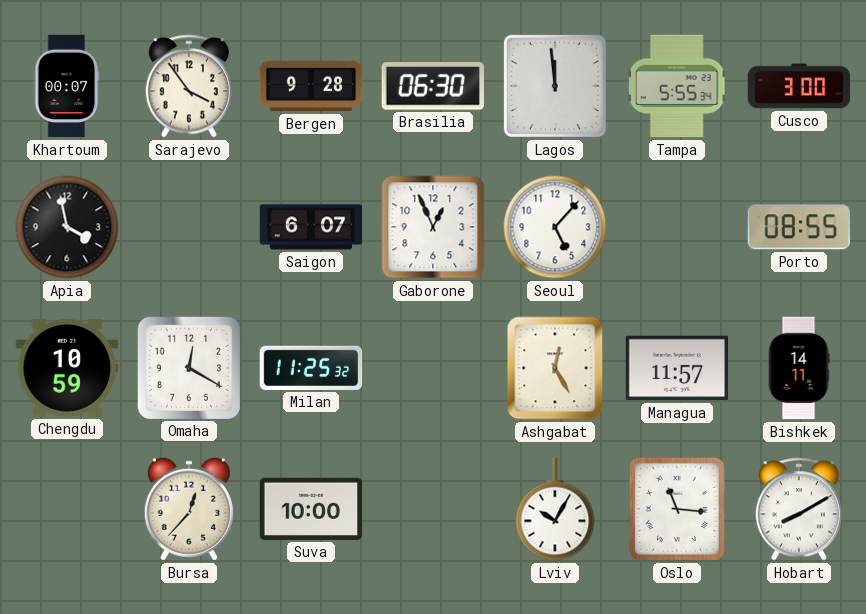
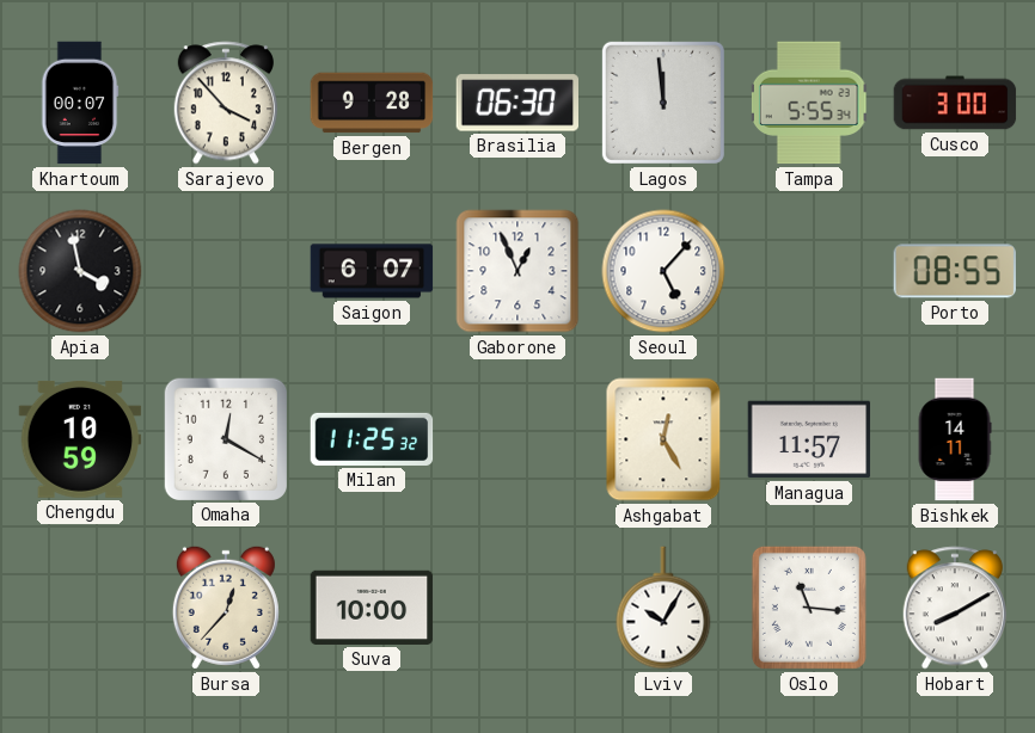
Sarajevo: 3:54 -> 3:53 (226, 103)
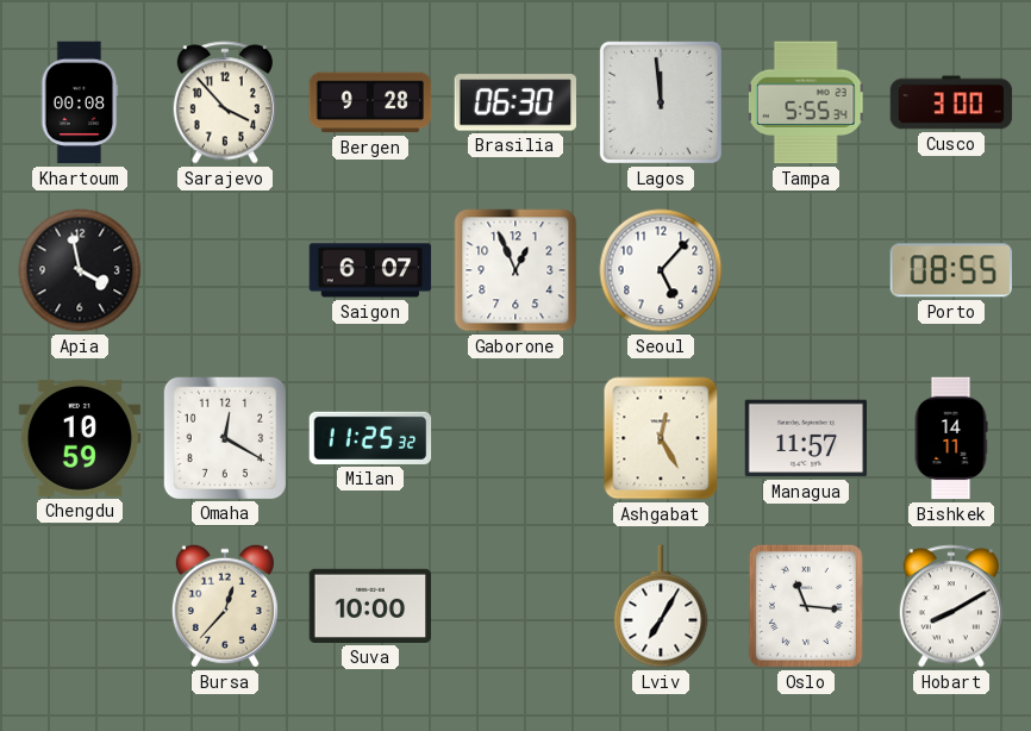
Khartoum: 00:07 -> 00:08 (80, 102)
Lviv: 10:05 -> 7:05 (661, 606)
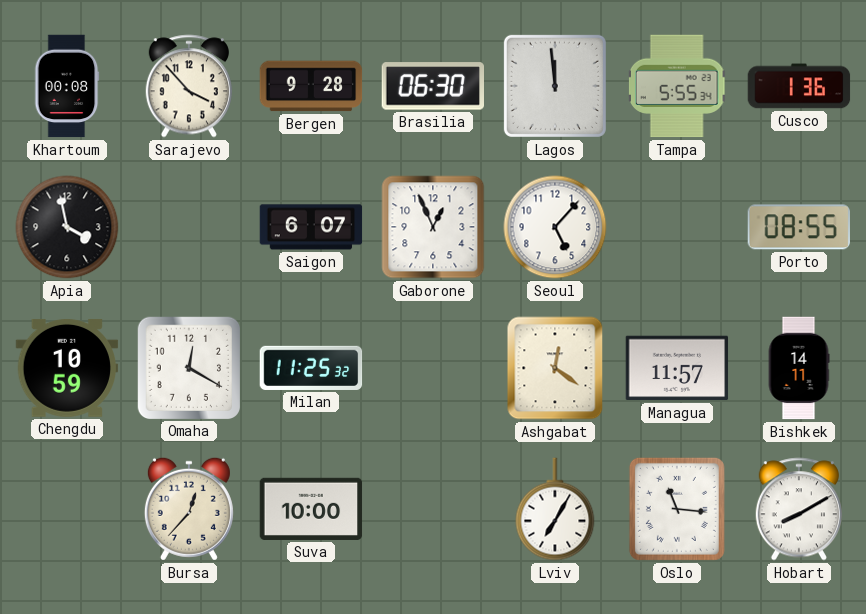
Cusco: 3:00 -> 1:36 (799, 86)
Ashgabat: 12:25 -> 12:21 (555, 368)
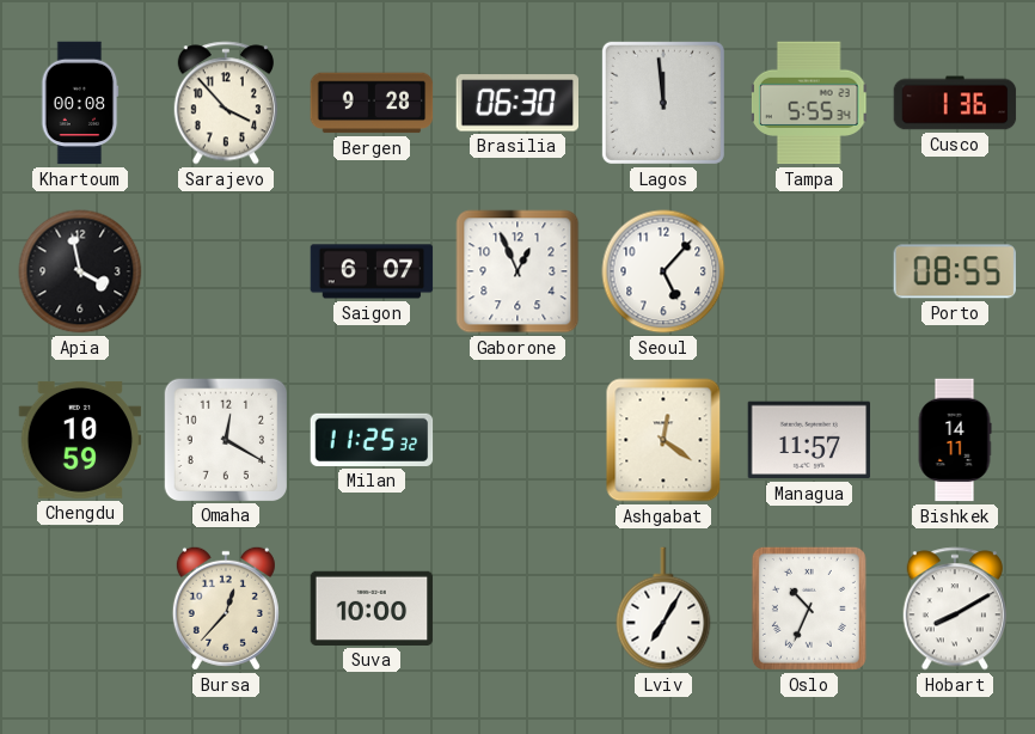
Oslo: 11:16 -> 10:34 (809, 608)
